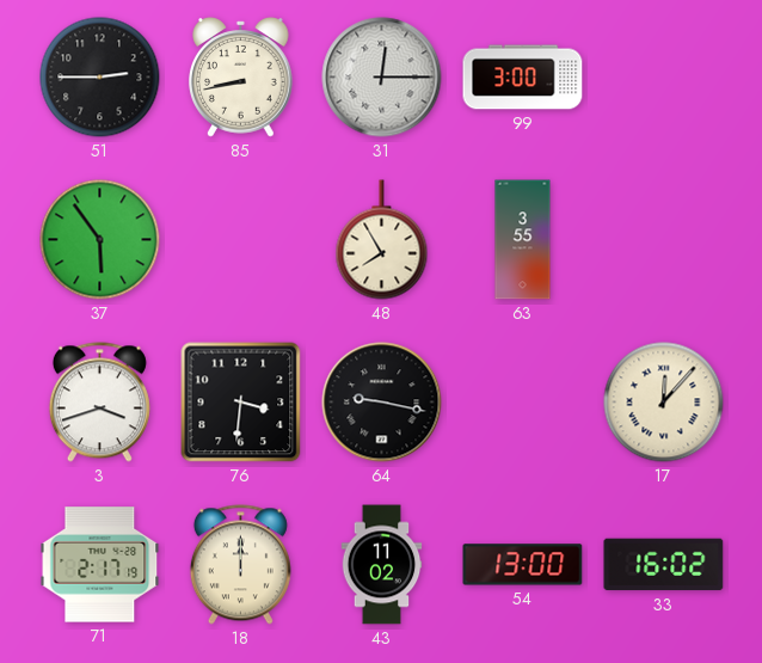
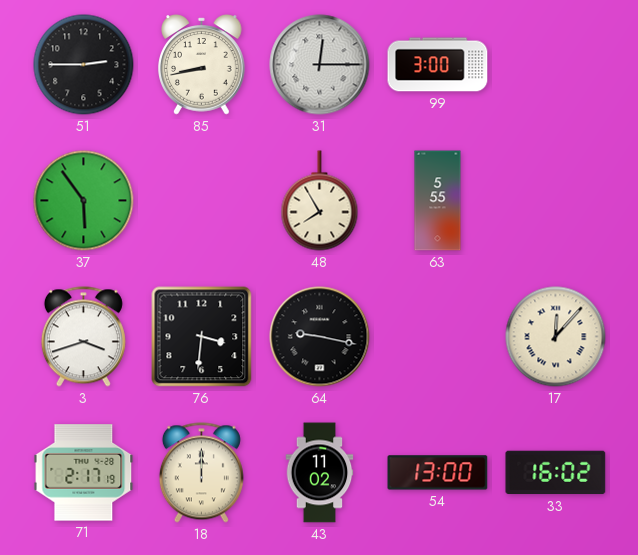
63: 3:55 -> 5:55 (438, 201)
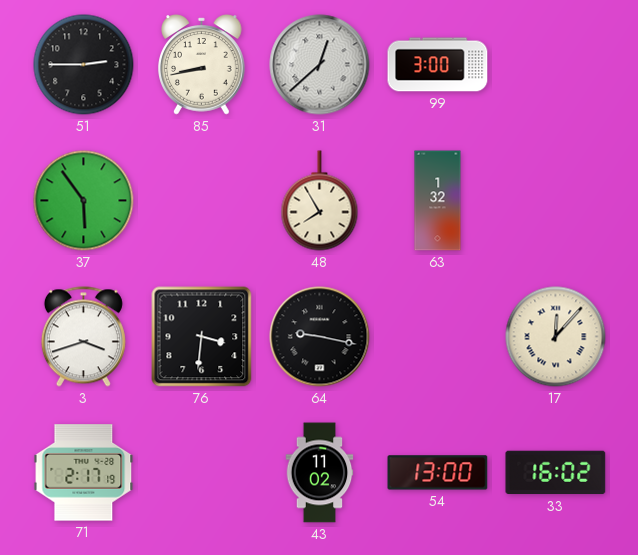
31: 12:15 -> 12:38 (320, 65)
63: 5:55 -> 1:32 (438, 201)
18: 12:00 -> none (201, 473)
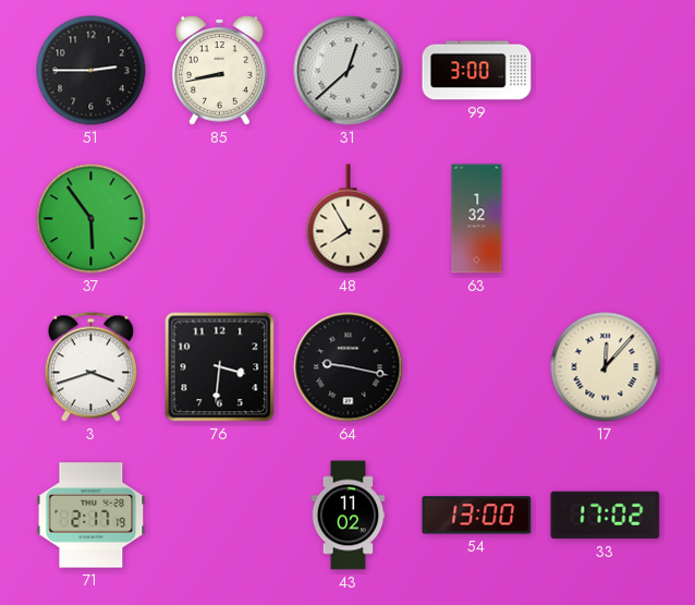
33: 16:02 -> 17:02 (606, 516)
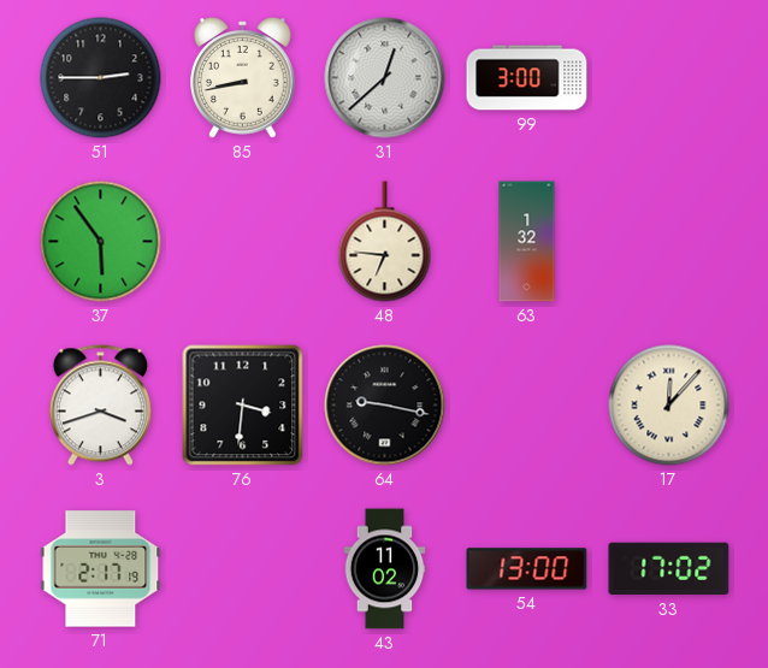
48: 7:55 -> 6:46 (385, 242)
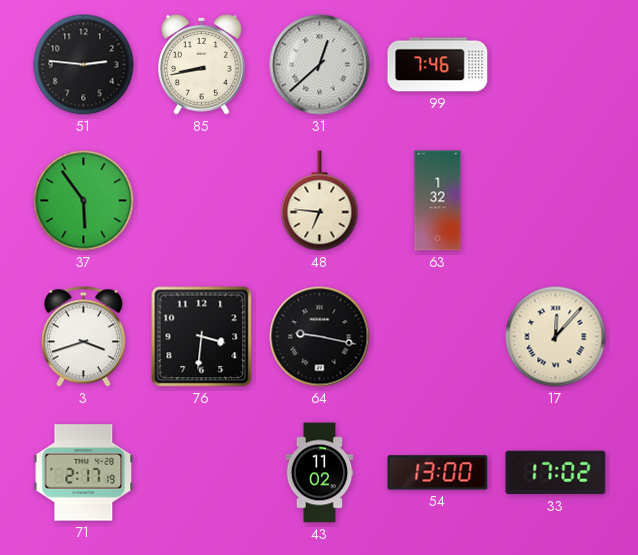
51: 2:45 -> 2:46 (84, 65)
99: 3:00 -> 7:46 (438, 65)
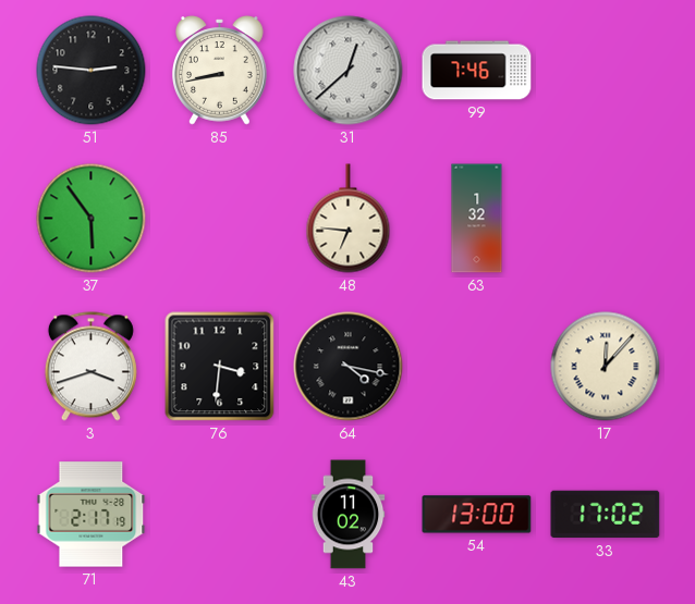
64: 9:17 -> 4:17 (349, 367)
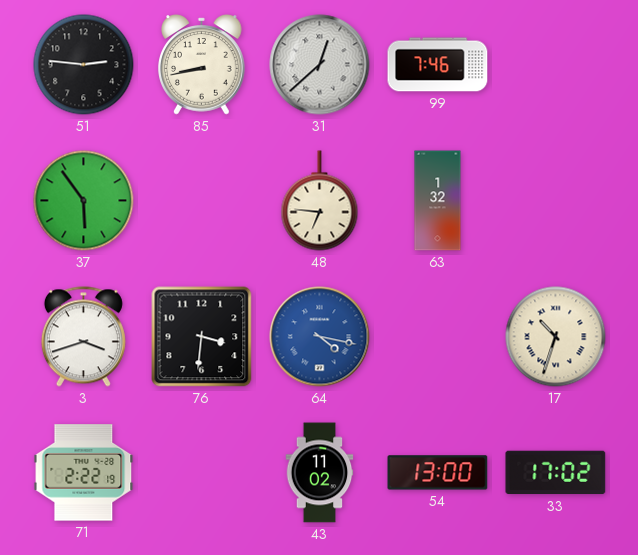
64 dial: black -> blue (320, 337)
17: 12:07 -> 10:33 (556, 337)
71: 2:17 -> 2:22 (84, 473)
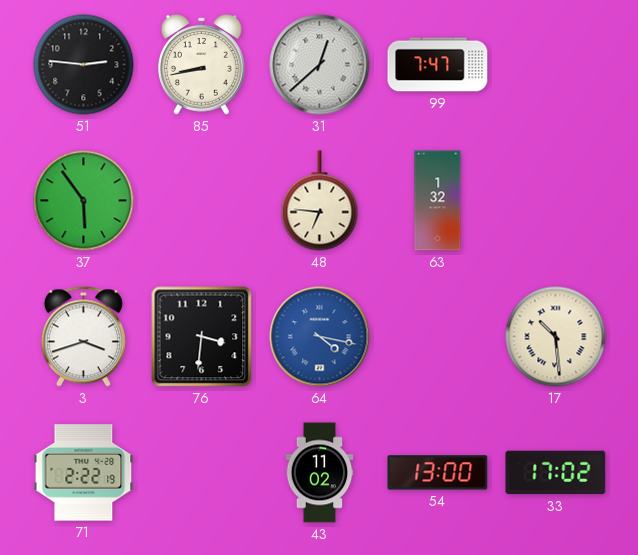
99: 7:46 -> 7:47 (438, 65)
17: 10:33 -> 10:29 (556, 337)
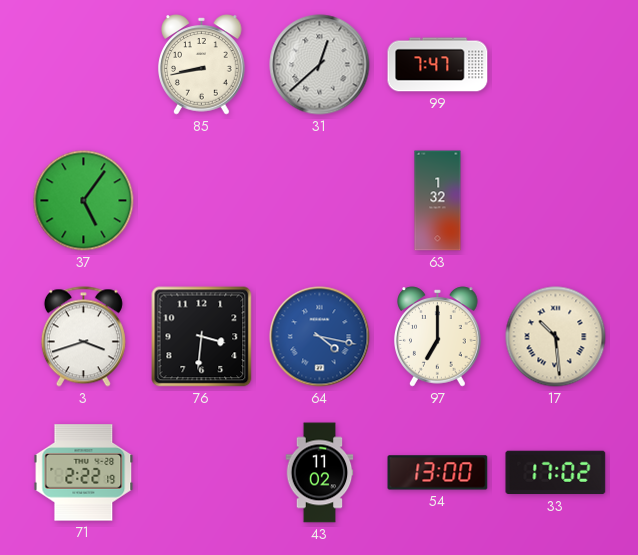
51: 2:46 -> none (84, 65)
37: 5:54 -> 5:06 (84, 201)
48: 6:46 -> none (320, 201)
97: none -> 7:00 (438, 337)
